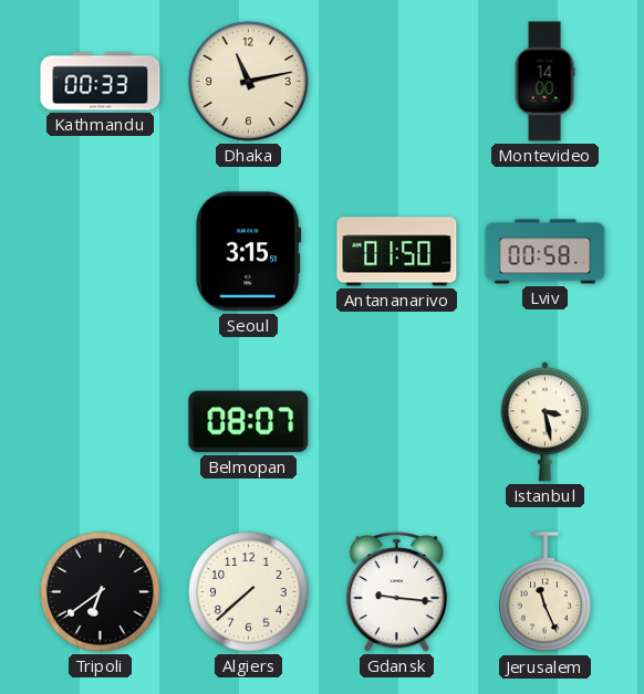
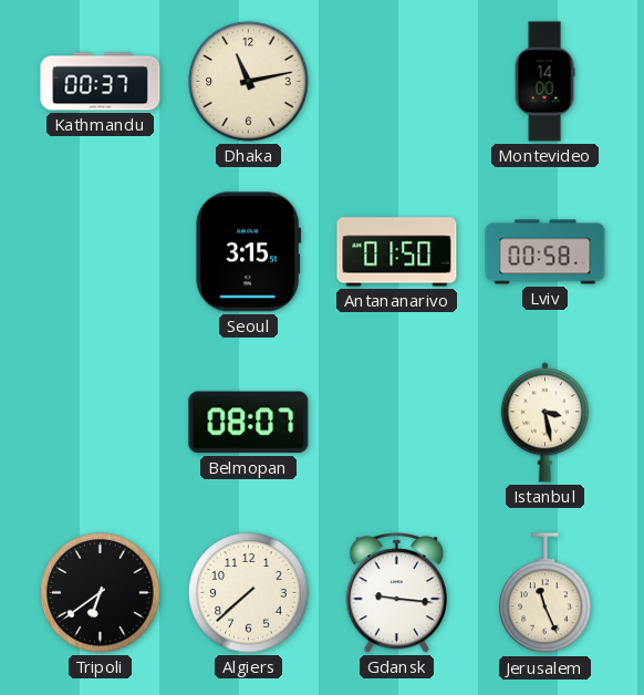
Kathmandu: 00:33 -> 00:37 (101, 82)
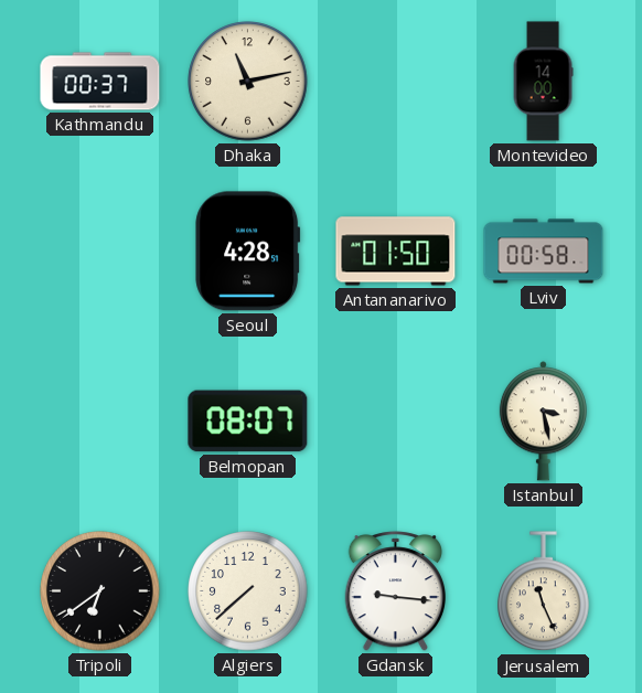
Seoul: 3:15 -> 4:28 (248, 252)
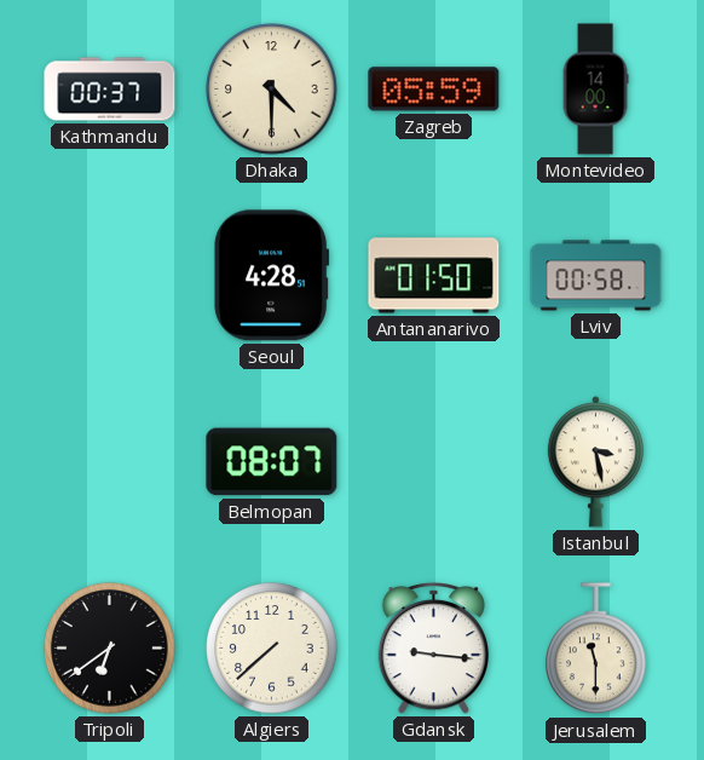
Dhaka: 11:13 -> 4:30 (272, 90)
Zagreb: none -> 05:59 (434, 90)
Jerusalem: 11:26 -> 11:30 (596, 649)
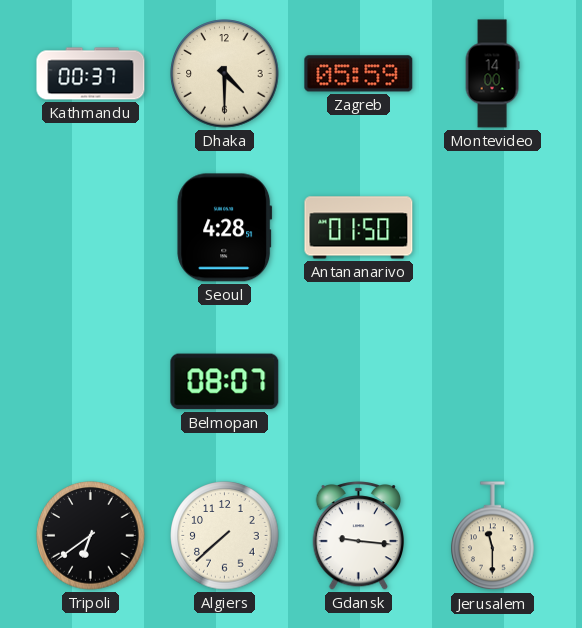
Lviv: 00:58 -> none (596, 276)
Istanbul: 3:28 -> none (595, 462)
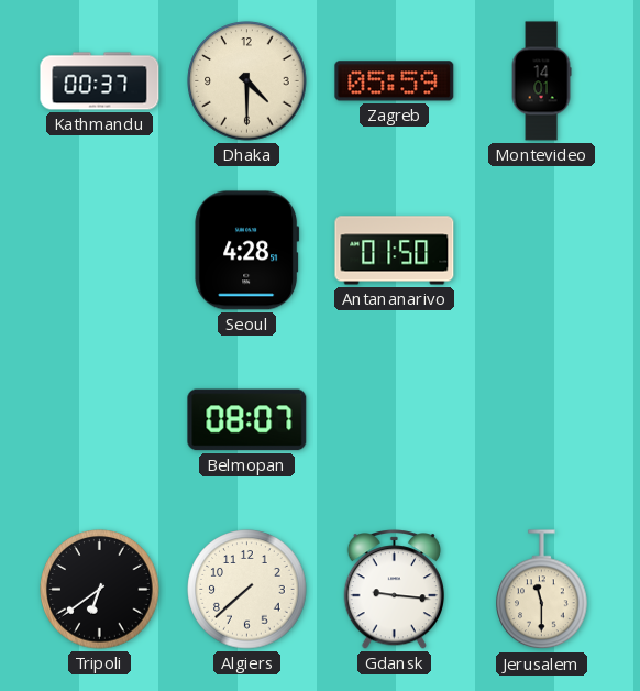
Montevideo: 14:00 -> 14:01 (541, 81)
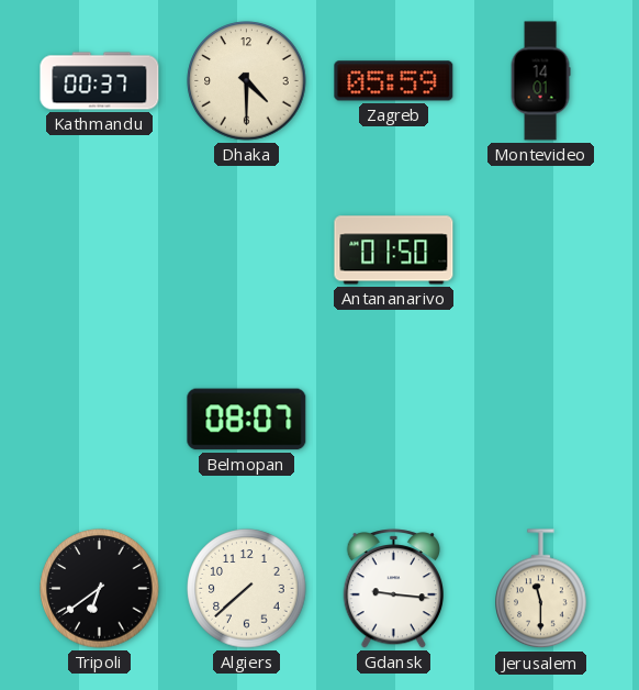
Seoul: 4:28 -> none (247, 251)
